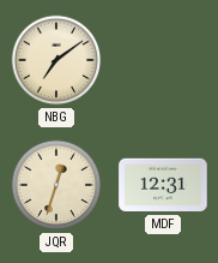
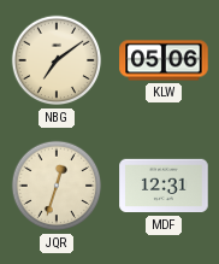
KLW: none -> 05:06 (164, 60)
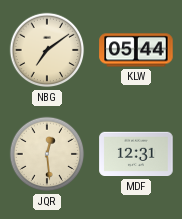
KLW: 05:06 -> 05:44 (136, 50)
JQR: 12:33 -> 12:29 (47, 154)
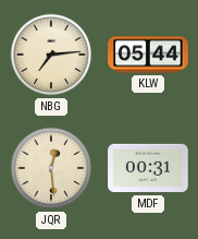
NBG: 7:09 -> 7:14 (51, 55)
MDF: 12:31 -> 00:31 (148, 168)
